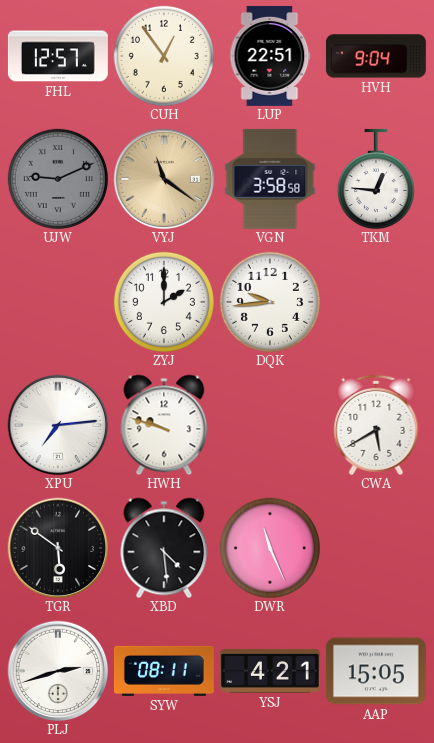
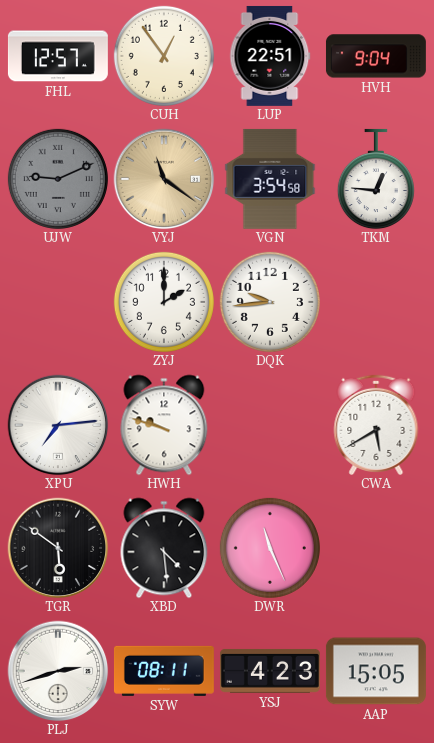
VGN: 3:58 -> 3:54 (270, 179)
YSJ: 4:21 -> 4:23 (270, 671)
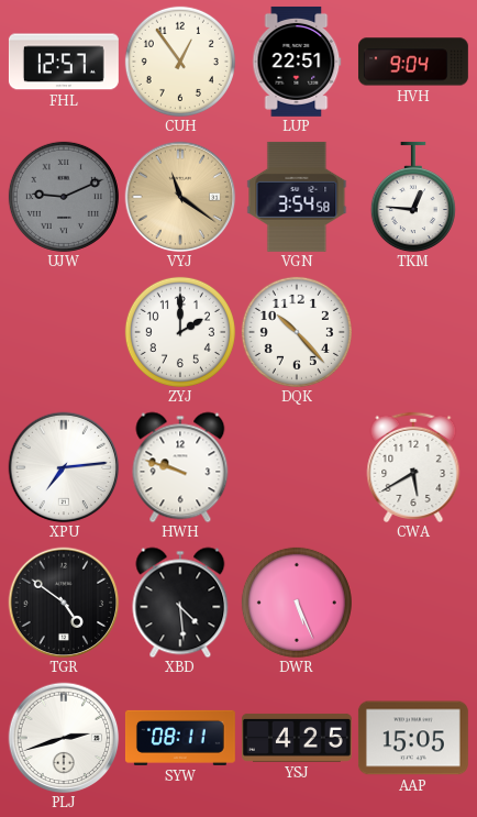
DQK: 9:44 -> 10:23 (297, 332)
TGR: 5:51 -> 4:51 (64, 603)
DWR: 11:26 -> 5:26 (297, 603)
YSJ: 4:23 -> 4:25 (297, 738)
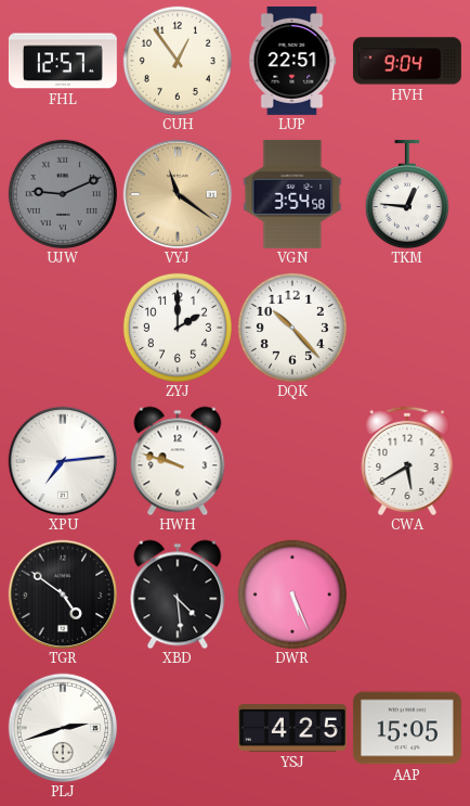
SYW: 08:11 -> none (180, 738)
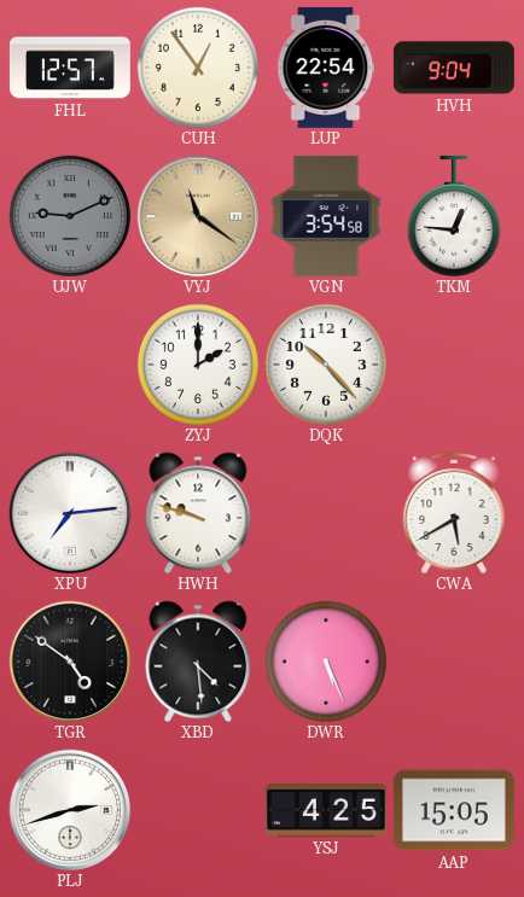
LUP: 22:51 -> 22:54 (326, 68)
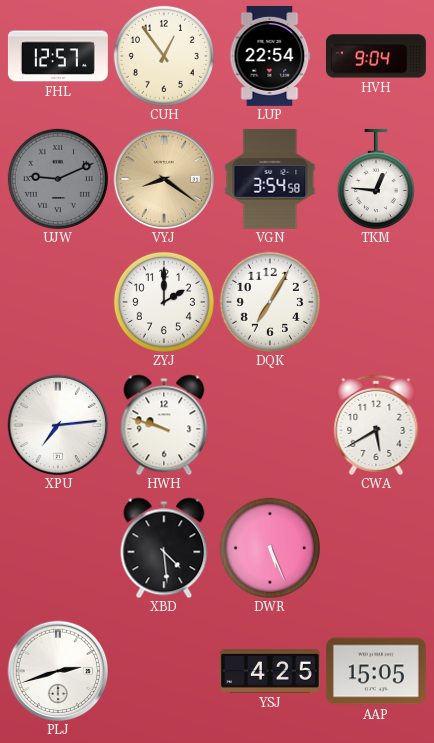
VYJ: 11:21 -> 8:21 (164, 179)
DQK: 10:23 -> 7:05 (270, 302)
TGR: 4:51 -> none (70, 662)
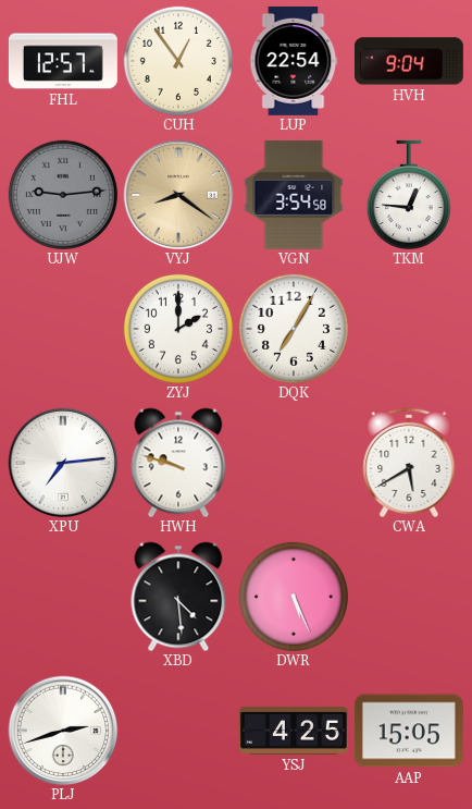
UJW: 9:11 -> 9:14 (63, 195)
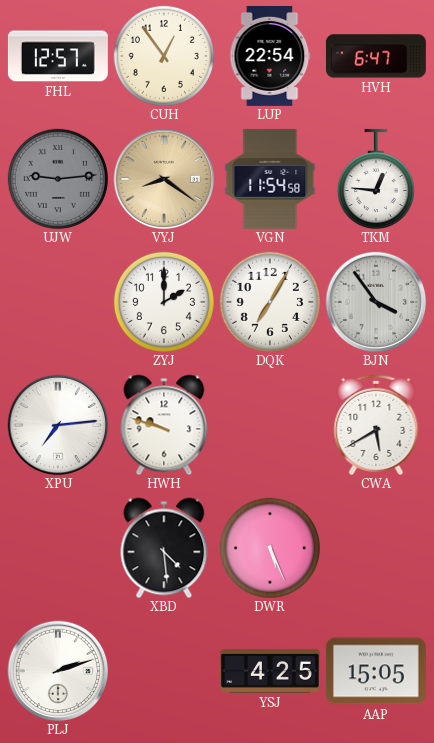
HVH: 9:04 -> 6:47 (376, 56)
VGN: 3:54 -> 11:54 (270, 179)
BJN: none -> 3:54 (376, 302)
PLJ: 2:42 -> 2:12 (58, 671)
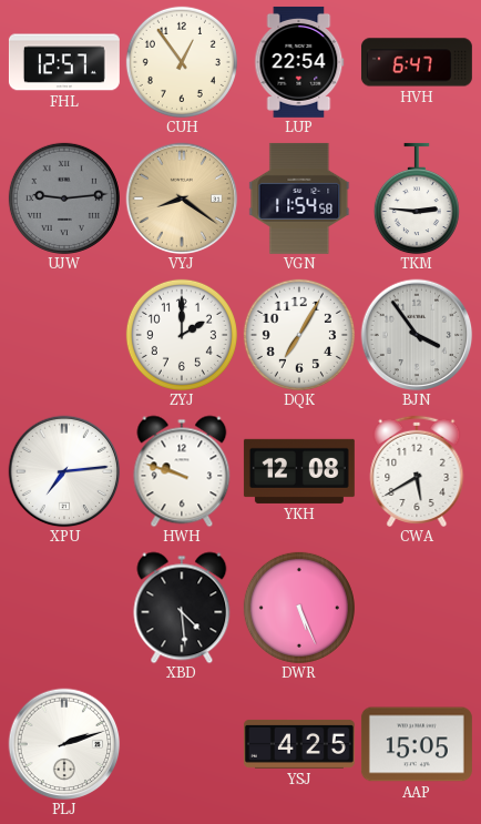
TKM: 12:46 -> 2:46 (417, 199)
YKH: none -> 12:08 (299, 471)
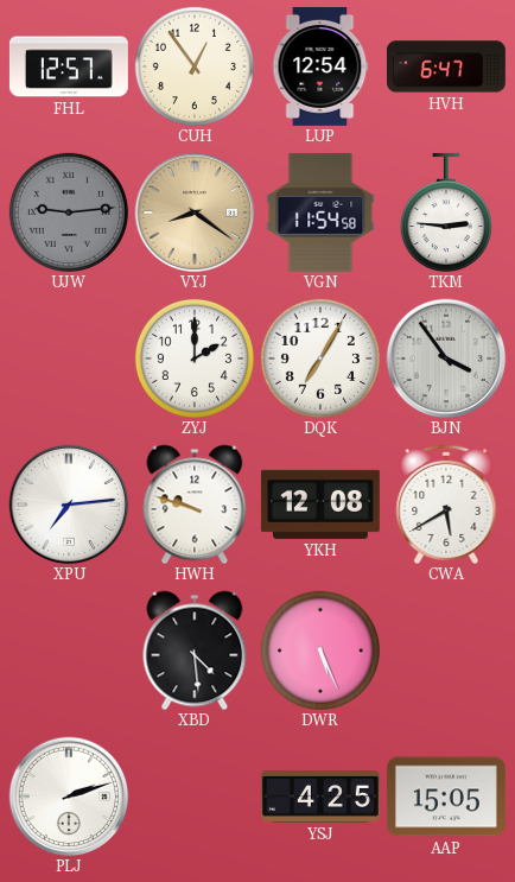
LUP: 22:54 -> 12:54 (320, 66)
